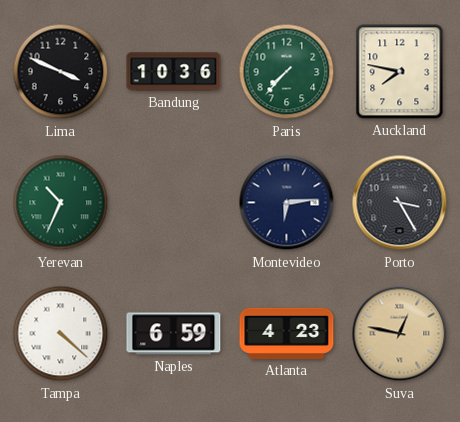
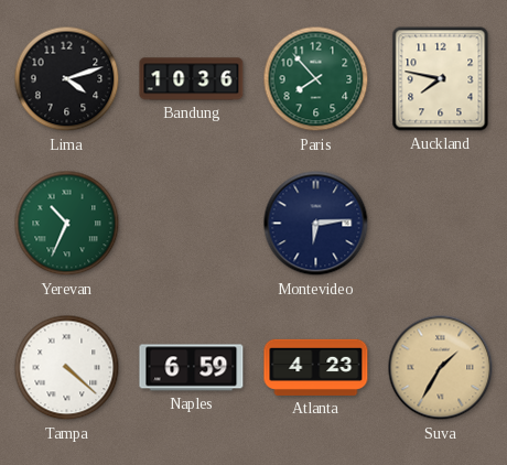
Lima: 3:49 -> 4:12 (67, 79)
Paris: 7:37 -> 7:53 (316, 79)
Porto: 3:25 -> none (400, 203)
Suva: 12:47 -> 1:35 (441, 368)
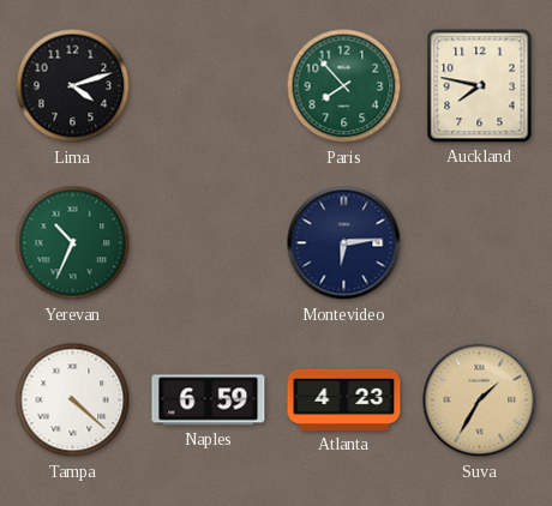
Bandung: 10:36 -> none (192, 79)
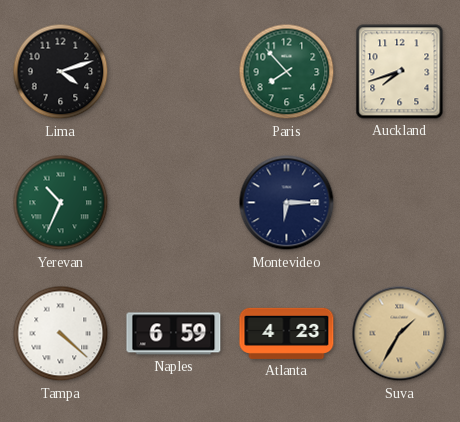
Auckland: 7:47 -> 7:42 (400, 72)
Montevideo: 6:14 -> 6:15 (287, 203)
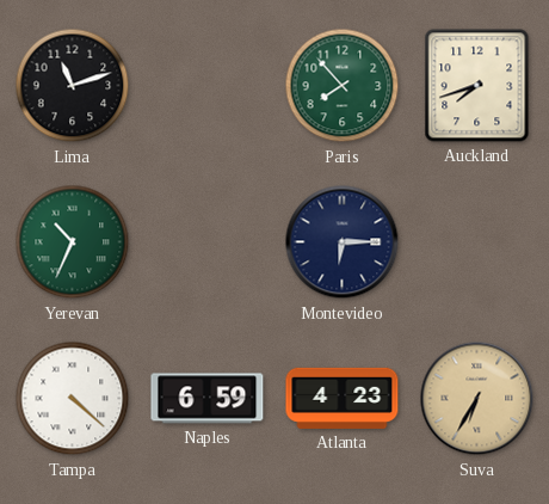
Lima: 4:12 -> 11:12 (73, 86)
Suva: 1:35 -> 6:35 (477, 399)
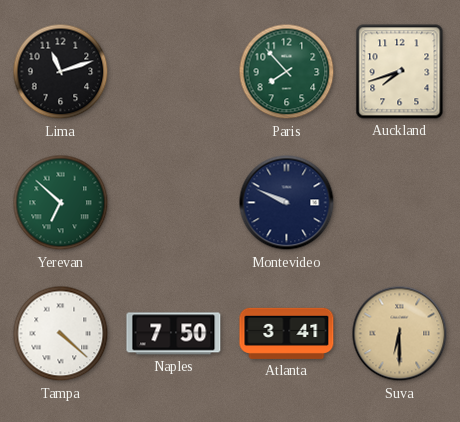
Yerevan: 10:34 -> 6:52 (61, 203)
Montevideo: 6:15 -> 9:49 (287, 203)
Naples: 6:59 -> 7:50 (174, 334)
Atlanta: 4:23 -> 3:41 (287, 333)
Suva: 6:35 -> 6:30 (400, 334)
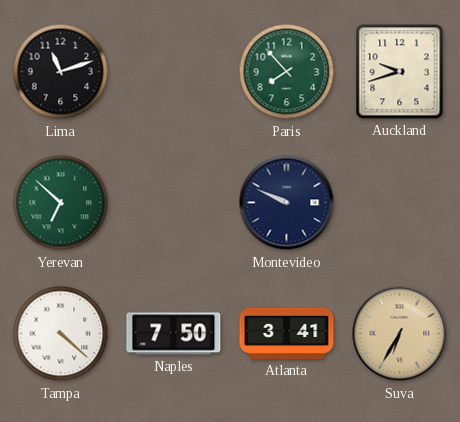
Auckland: 7:42 -> 9:42 (400, 72)
Suva: 6:30 -> 6:35 (400, 334)
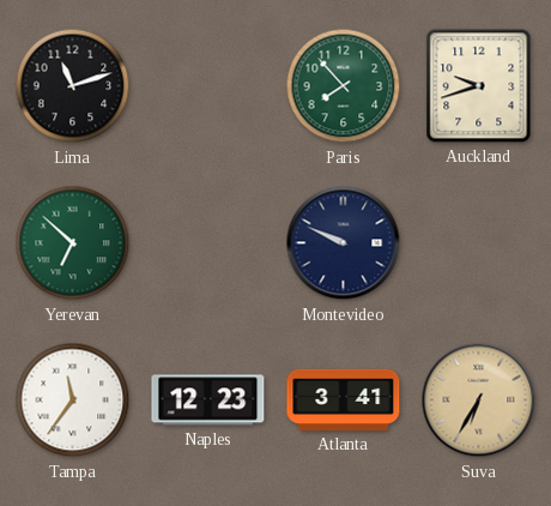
Tampa: 4:22 -> 11:36 (73, 400)
Naples: 7:50 -> 12:23 (208, 400)
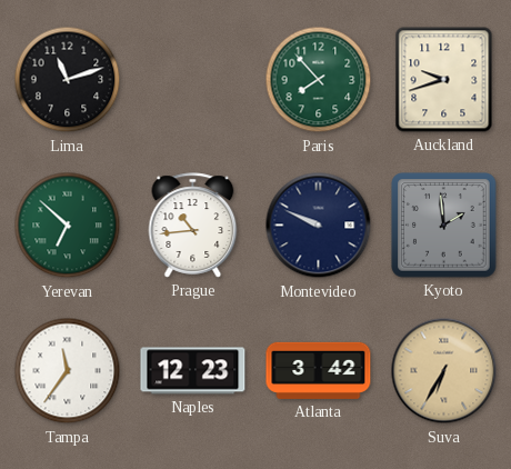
Prague: none -> 10:44 (193, 226)
Kyoto: none -> 1:59 (444, 226)
Atlanta: 3:41 -> 3:42 (319, 370)
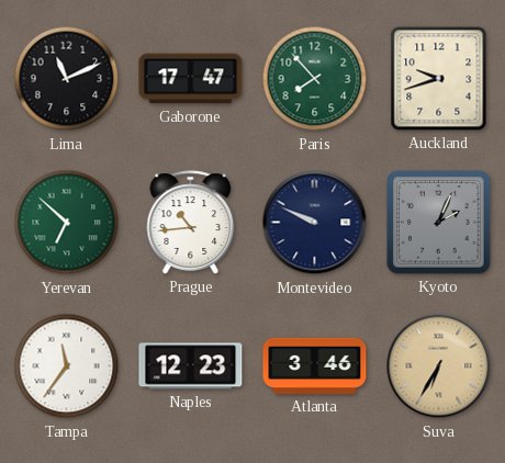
Lima: 11:12 -> 11:11 (67, 79)
Gaborone: none -> 17:47 (191, 79)
Kyoto: 1:59 -> 2:04 (439, 223)
Atlanta: 3:42 -> 3:46 (315, 365)
